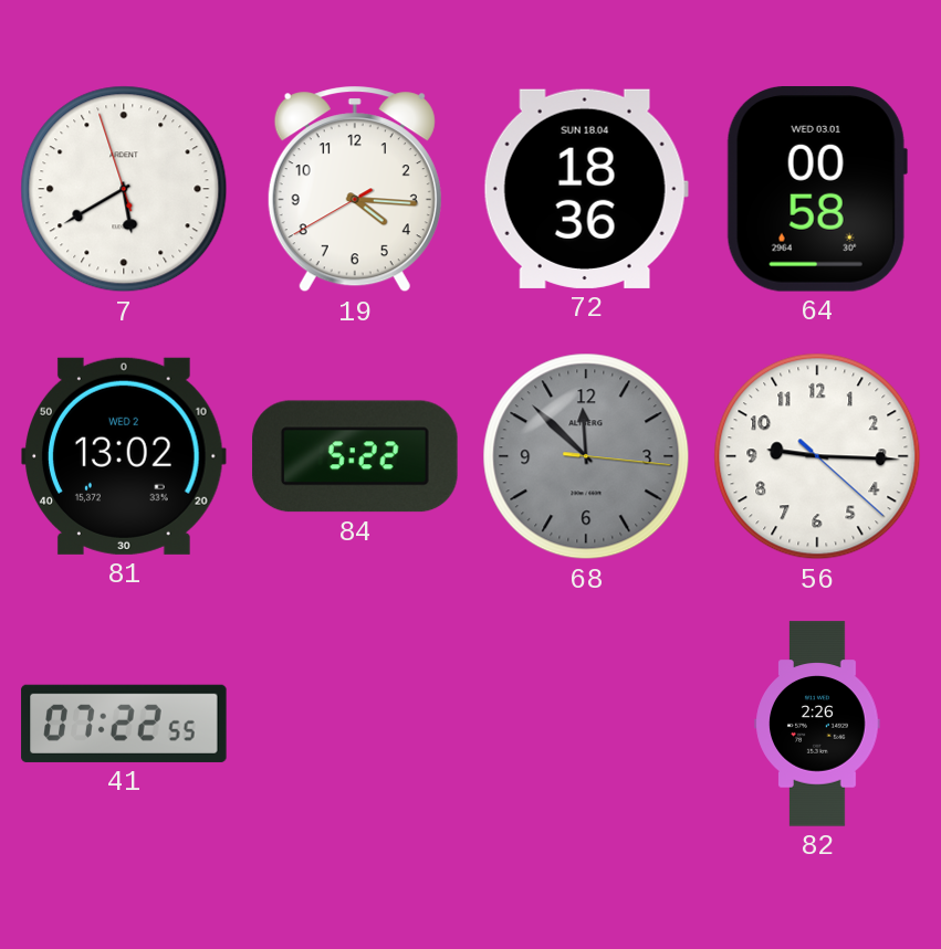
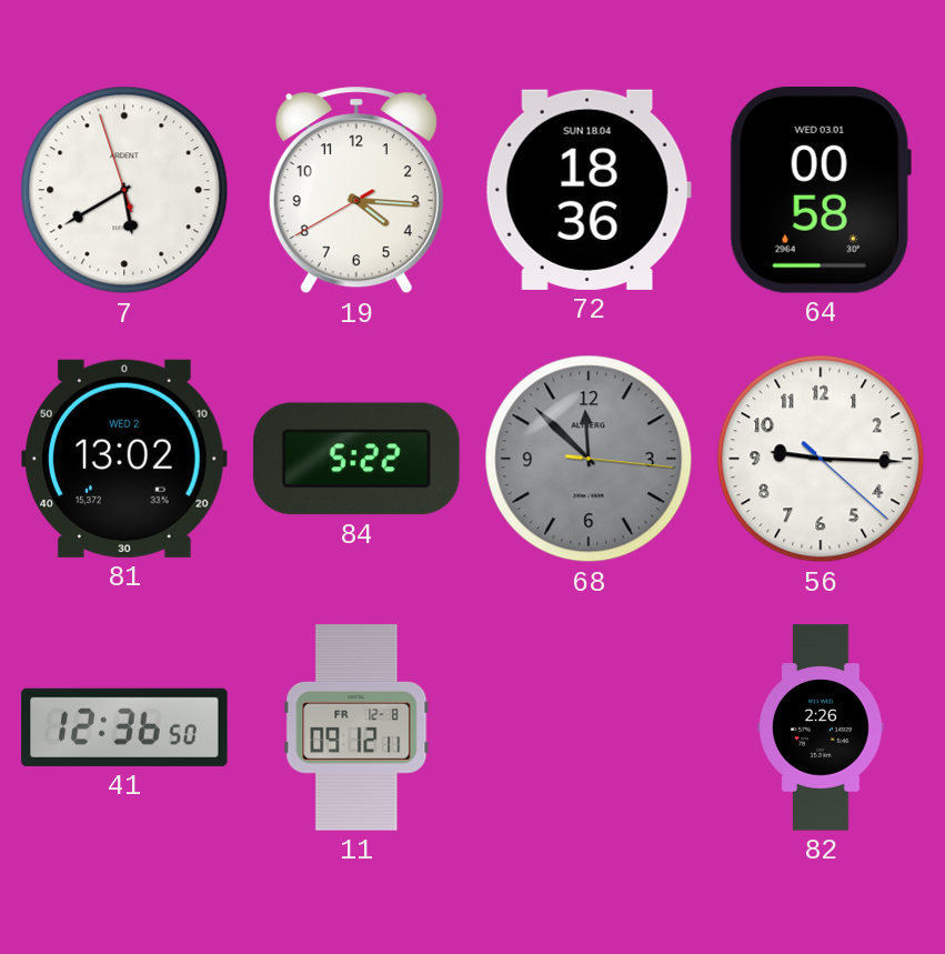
41: 07:22 -> 12:36 (124, 727)
11: none -> 09:12 (356, 727)
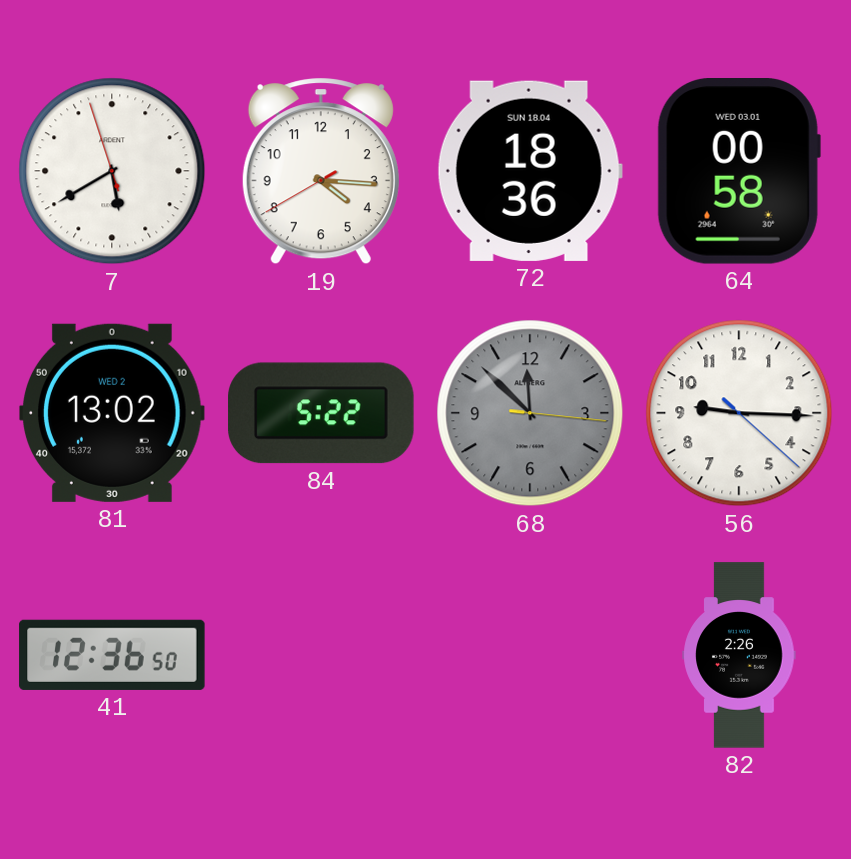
11: 09:12 -> none (356, 727)
